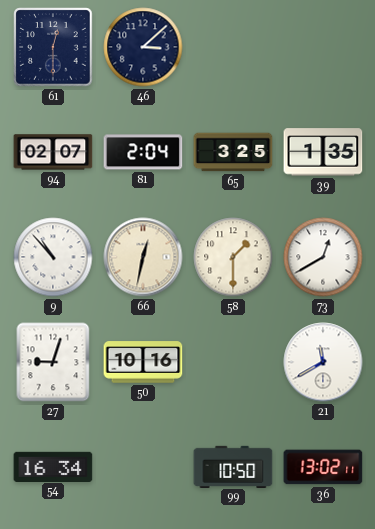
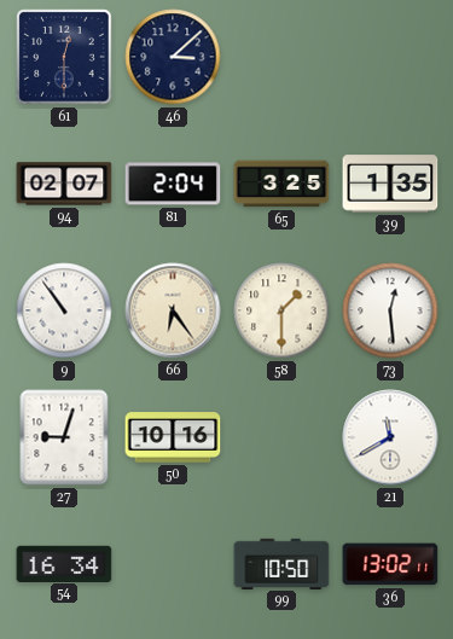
9: 10:53 -> 10:54 (64, 310)
66: 12:32 -> 6:24 (173, 310)
73: 12:40 -> 12:29 (390, 310)
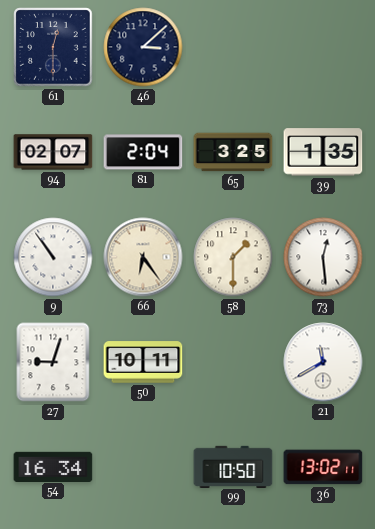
50: 10:16 -> 10:11 (143, 362)
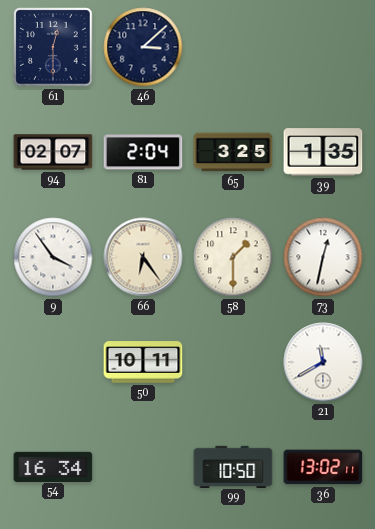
9: 10:54 -> 3:54 (53, 257)
73: 12:29 -> 12:32 (323, 257)
27: 9:03 -> none (53, 362)
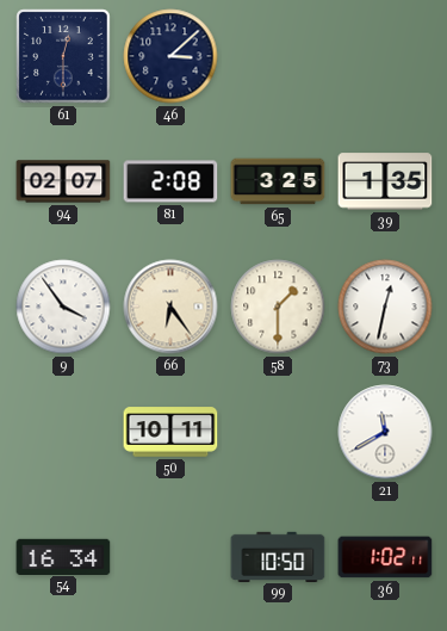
81: 2:04 -> 2:08 (170, 181)
36: 13:02 -> 1:02 (385, 557)
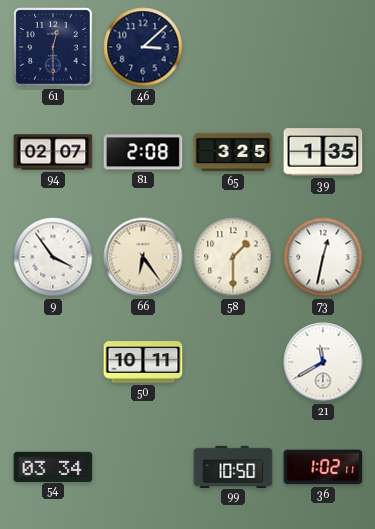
54: 16:34 -> 03:34 (53, 466)
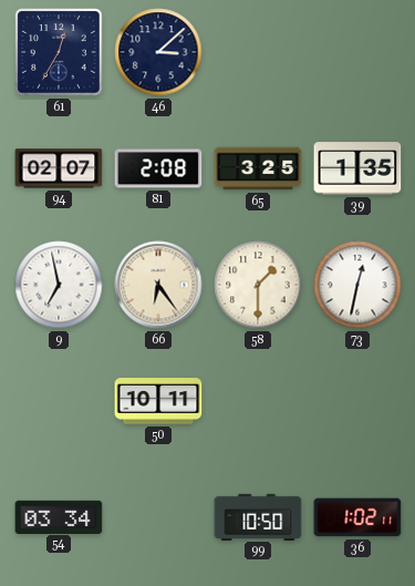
61: 12:30 -> 12:35 (59, 52)
9: 3:54 -> 6:58 (59, 285)
21: 11:40 -> none (323, 362)
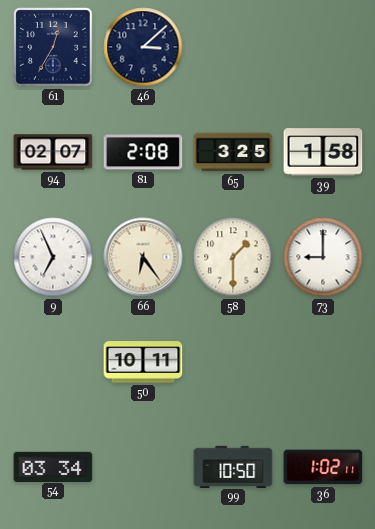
39: 1:35 -> 1:58 (323, 152)
9: 6:58 -> 6:56 (53, 257)
73: 12:32 -> 9:00 (323, 257)
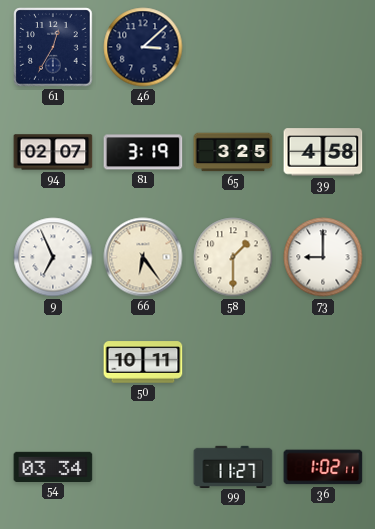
81: 2:08 -> 3:19 (143, 152)
39: 1:58 -> 4:58 (323, 152)
99: 10:50 -> 11:27 (233, 466)
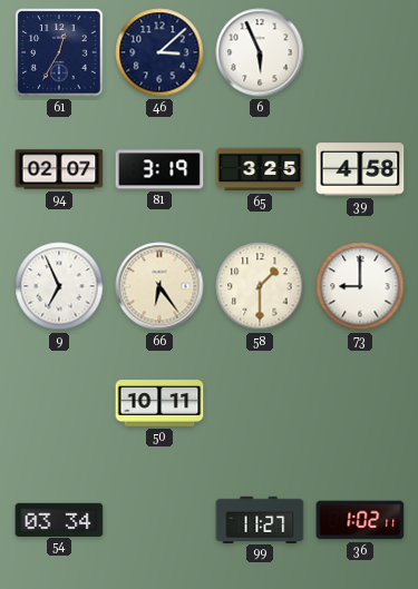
6: none -> 5:56 (260, 52)
